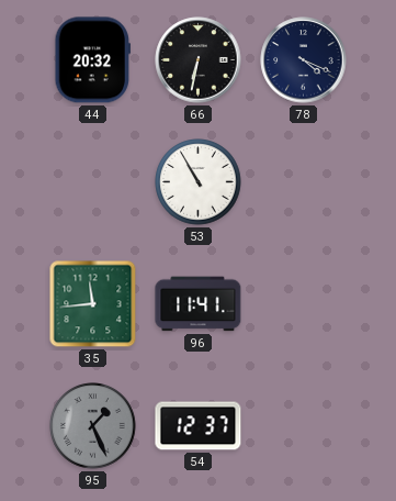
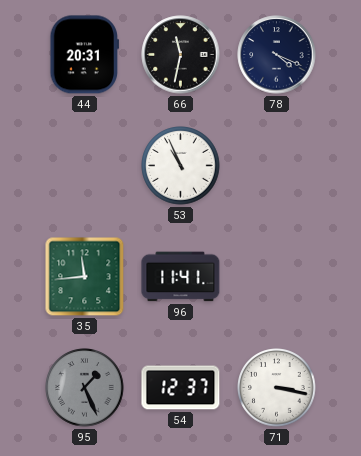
44: 20:32 -> 20:31 (84, 55)
66: 6:32 -> 11:32 (181, 55)
53: 10:55 -> 10:56 (181, 166)
71: none -> 3:17 (277, 388)
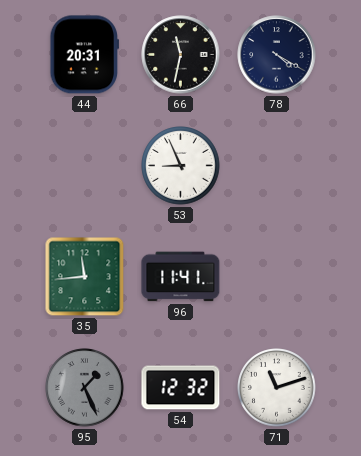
78: 4:19 -> 4:20 (277, 55)
53: 10:56 -> 8:56 (181, 166)
54: 12:37 -> 12:32 (181, 388)
71: 3:17 -> 11:12 (277, 388)
